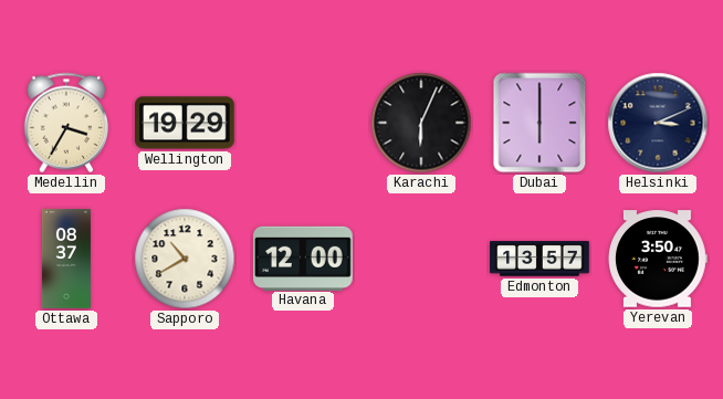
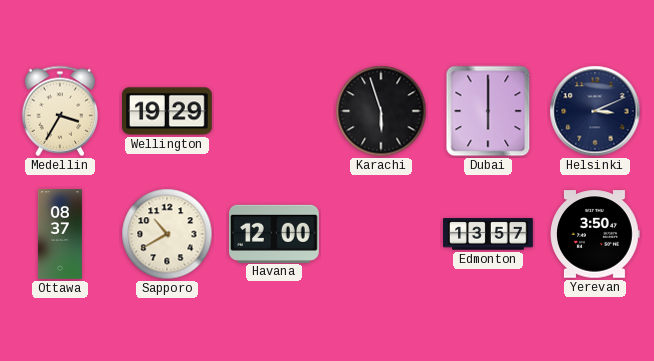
Karachi: 6:04 -> 5:57 (381, 111)
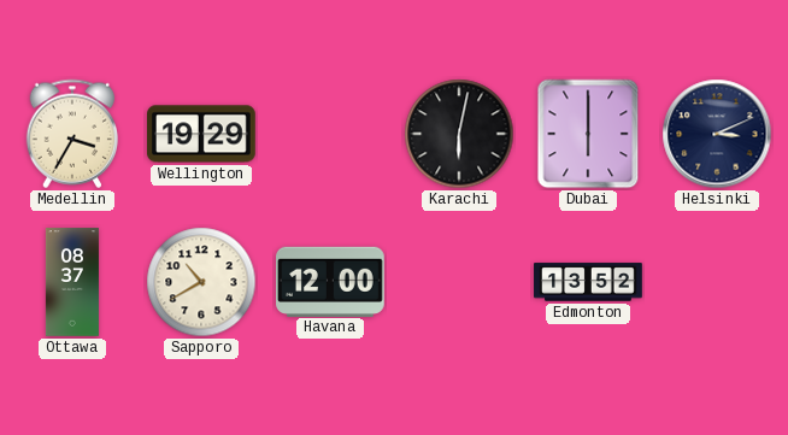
Karachi: 5:57 -> 6:02 (459, 134)
Edmonton: 13:57 -> 13:52 (588, 282)
Yerevan: 3:50 -> none (595, 234)
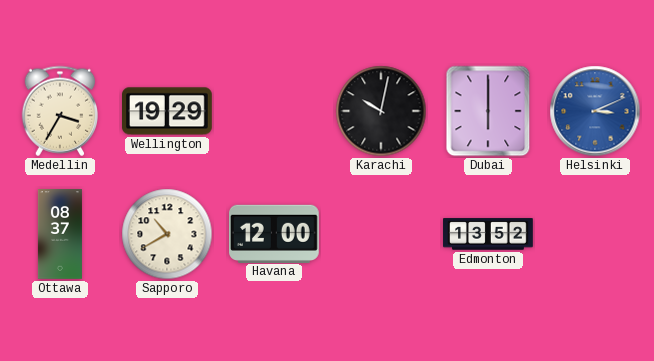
Karachi: 6:02 -> 10:02 (381, 111)
Helsinki dial: navy -> blue (595, 111)
